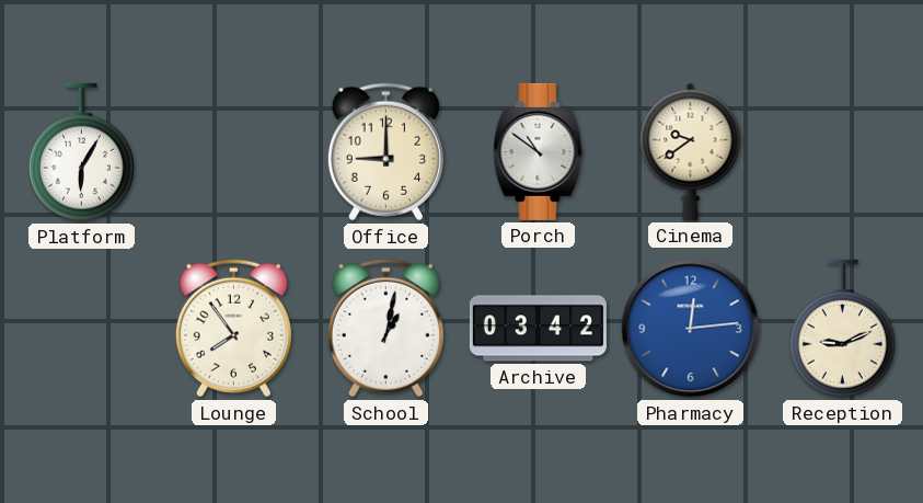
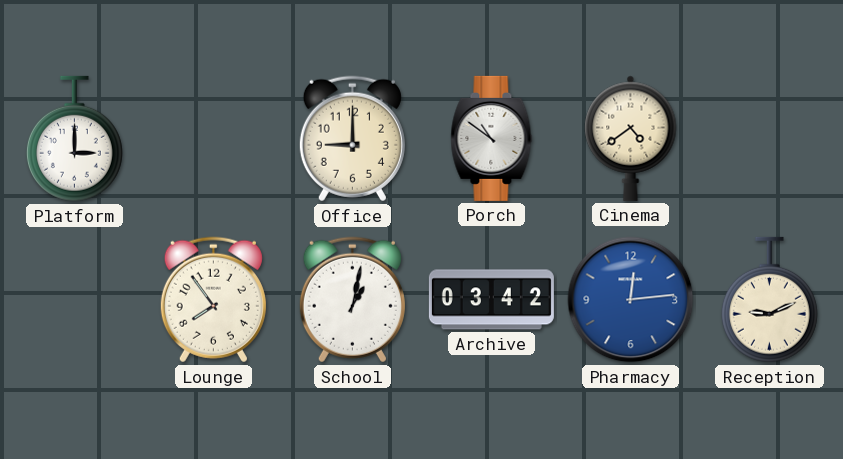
Platform: 6:05 -> 3:00 (74, 139)
Cinema: 9:39 -> 4:39 (631, 138)
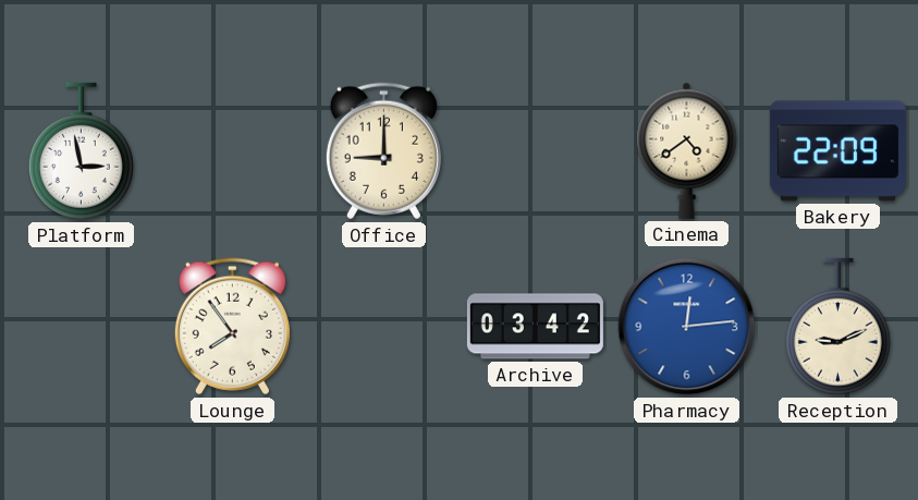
Platform: 3:00 -> 2:58 (81, 151)
Porch: 10:51 -> none (492, 138)
Bakery: none -> 22:09 (837, 151)
School: 1:02 -> none (352, 300)
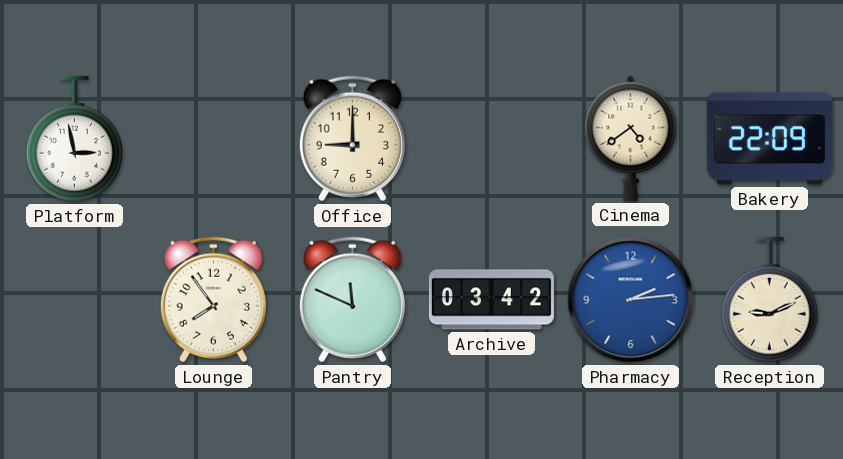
Pantry: none -> 11:49 (352, 300)
Pharmacy: 12:14 -> 2:14 (631, 300)
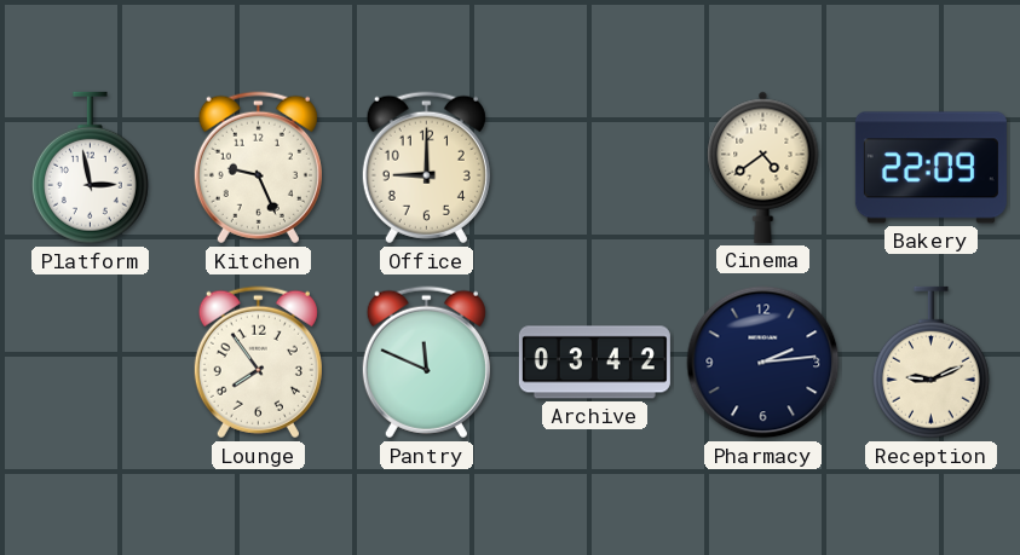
Kitchen: none -> 9:26 (258, 168)
Pharmacy dial: blue -> navy (763, 363)
